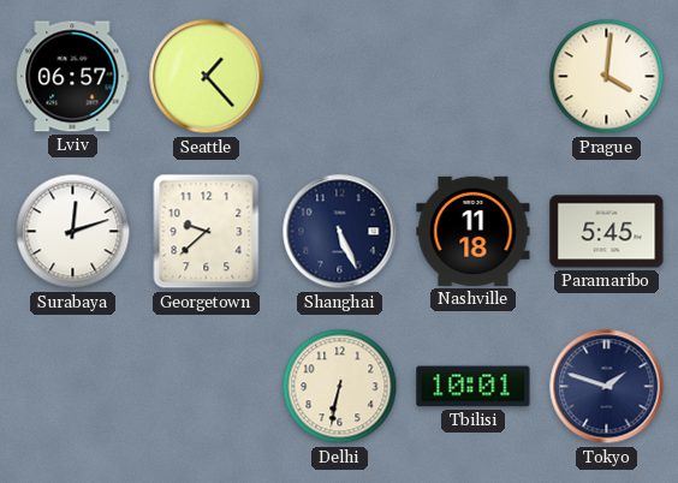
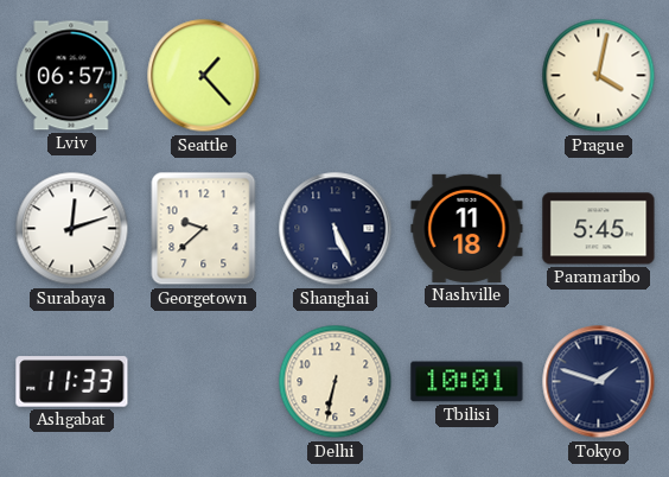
Prague: 4:01 -> 4:02 (599, 76)
Ashgabat: none -> 11:33 (72, 382)
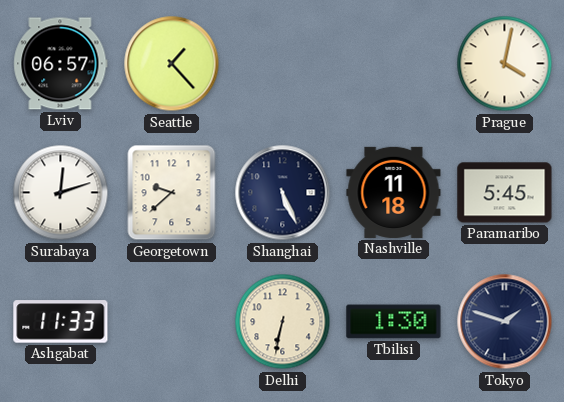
Tbilisi: 10:01 -> 1:30 (394, 322)
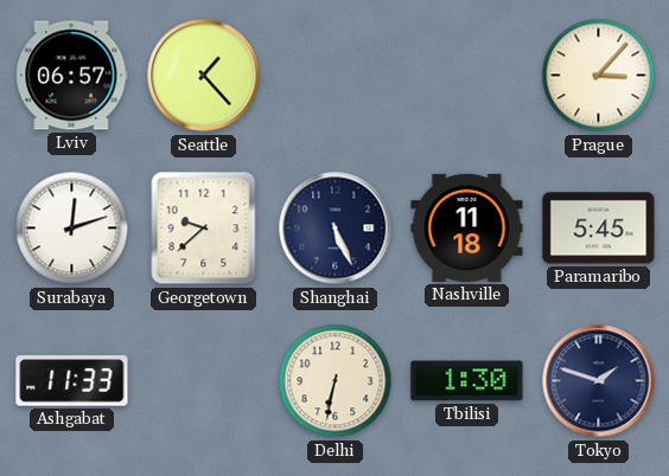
Prague: 4:02 -> 3:07 (599, 76)
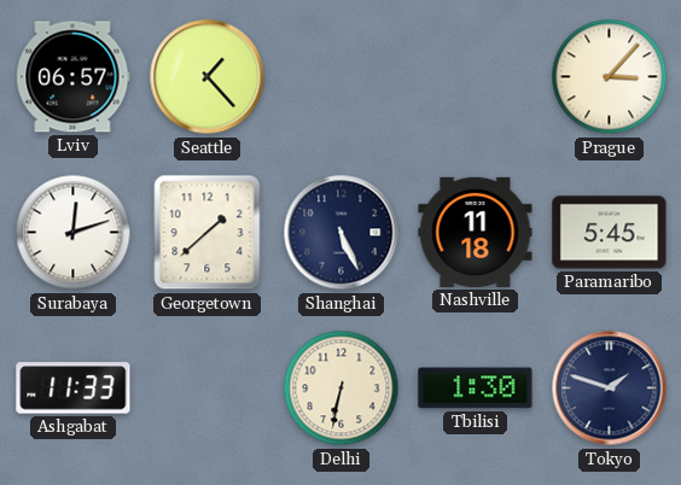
Georgetown: 9:38 -> 1:38 (208, 233)
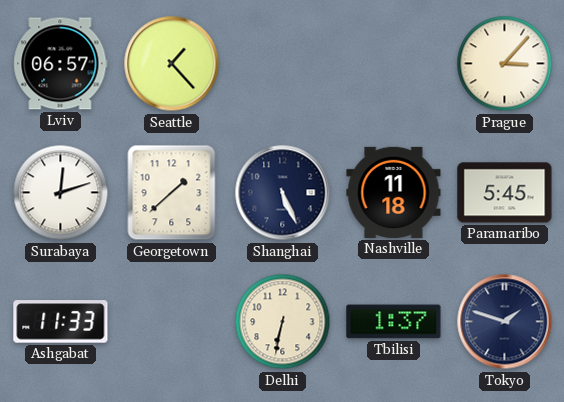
Tbilisi: 1:30 -> 1:37 (394, 322)
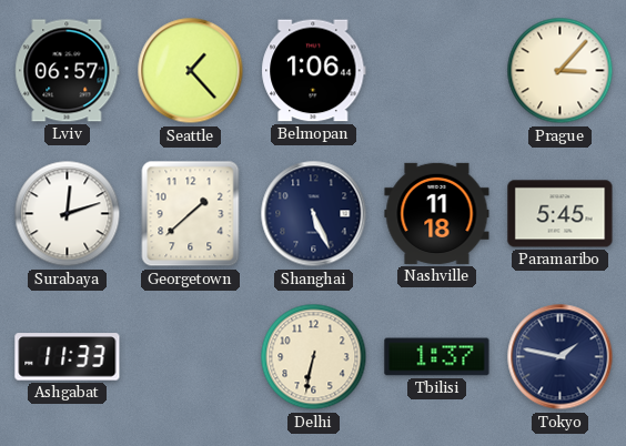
Belmopan: none -> 1:06 (314, 71)
Tokyo: 1:48 -> 1:47 (561, 357)
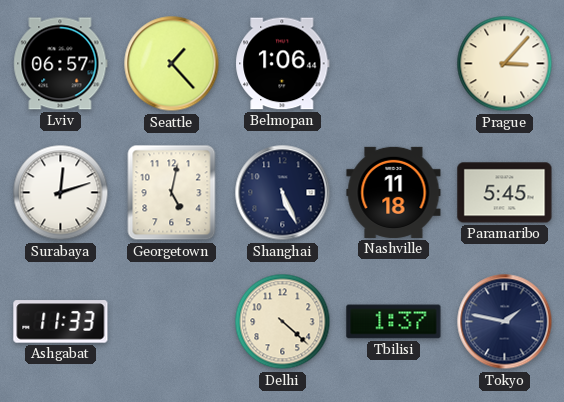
Georgetown: 1:38 -> 5:02 (172, 193)
Delhi: 6:32 -> 4:22 (283, 322)
